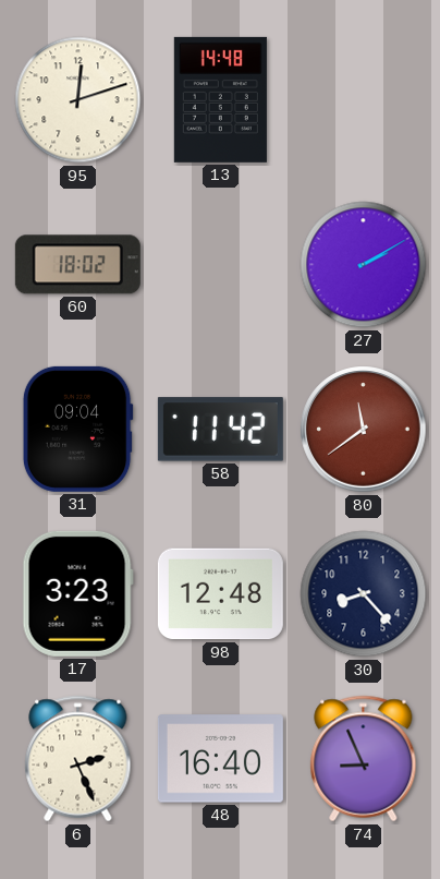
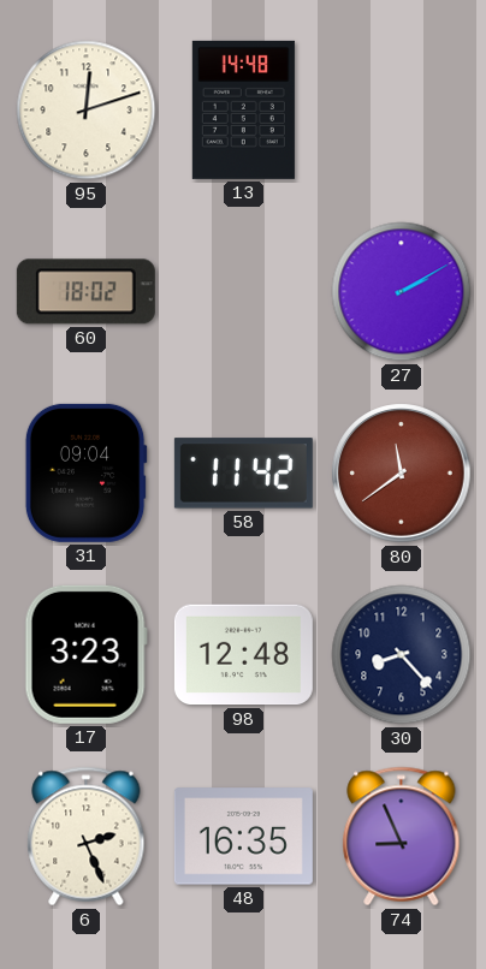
48: 16:40 -> 16:35 (243, 837)
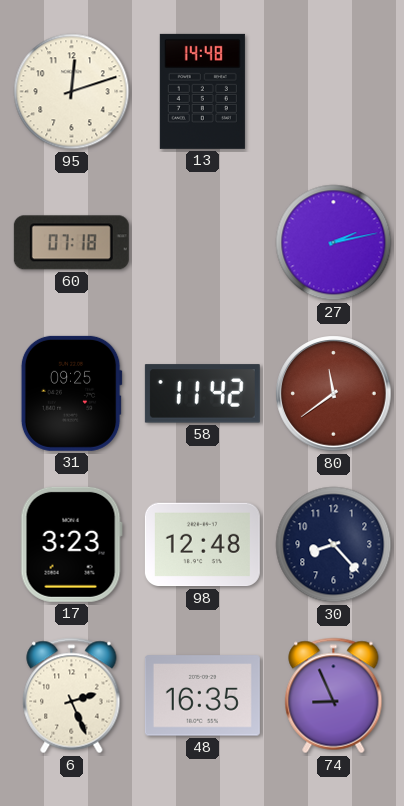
60: 18:02 -> 07:18 (71, 243)
27: 2:10 -> 2:13 (334, 243)
31: 09:04 -> 09:25 (71, 393)
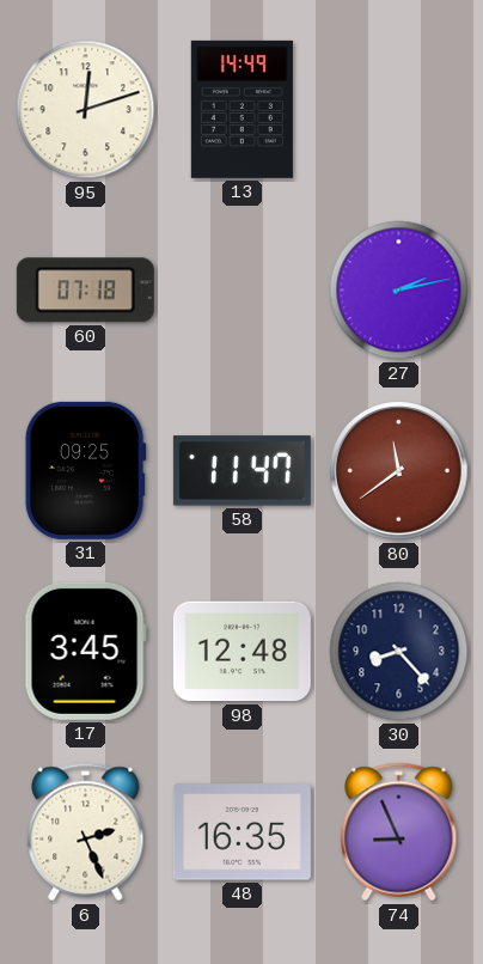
13: 14:48 -> 14:49 (241, 109)
58: 11:42 -> 11:47 (241, 471)
17: 3:23 -> 3:45 (85, 651)
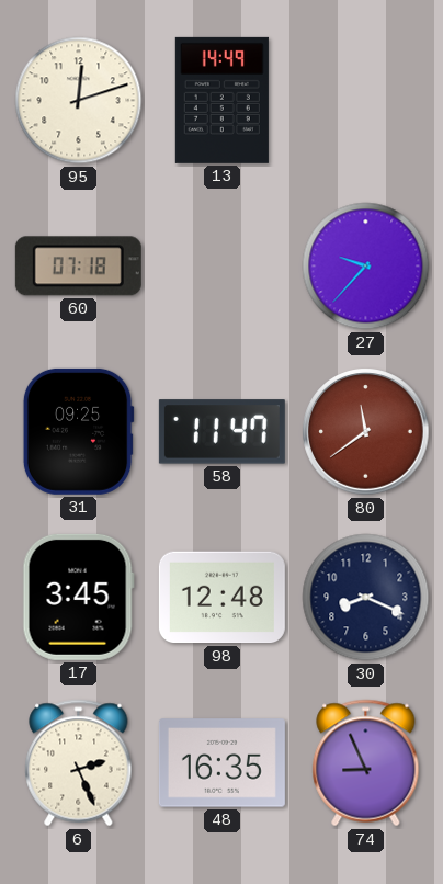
27: 2:13 -> 9:37 (366, 267)
30: 8:23 -> 8:19 (366, 598)
